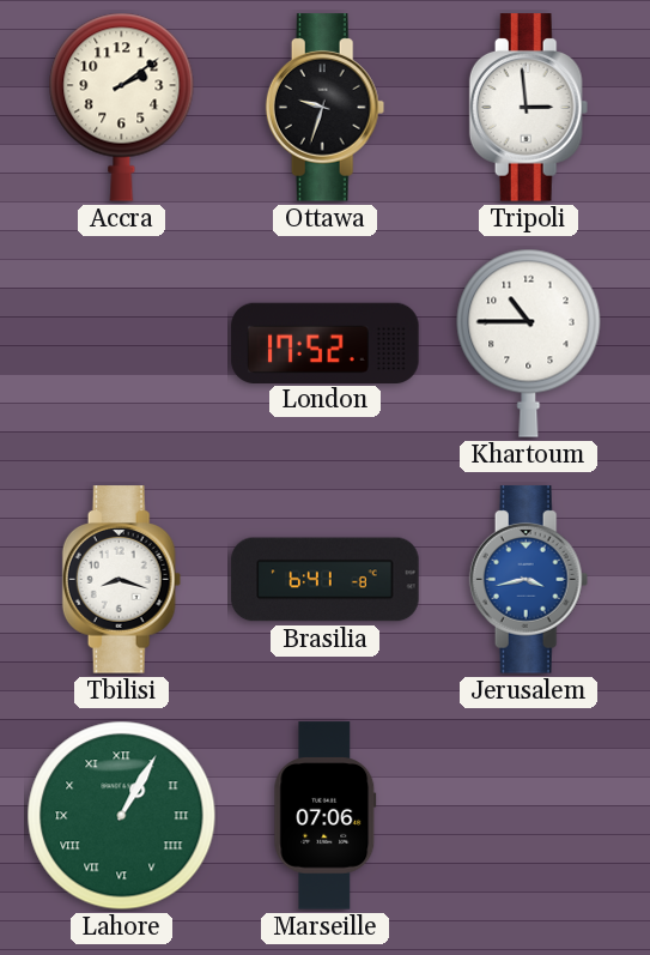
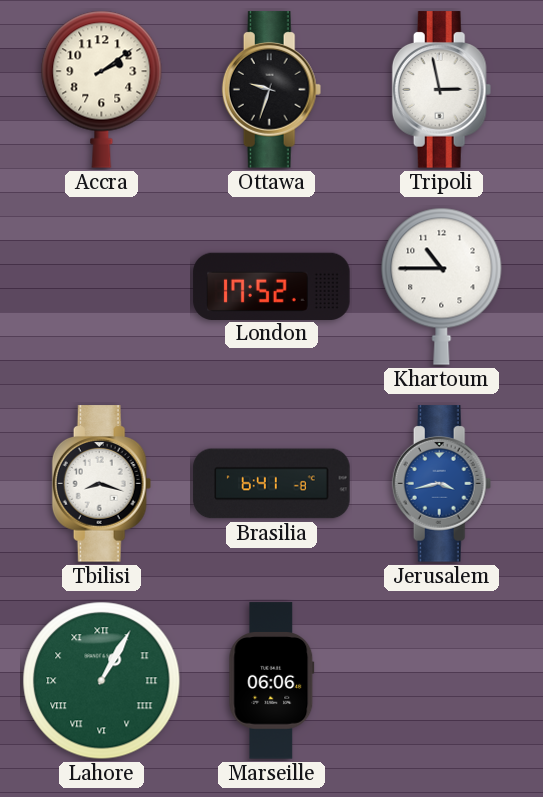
Tripoli: 2:59 -> 2:58 (442, 90)
Marseille: 07:06 -> 06:06 (272, 681)
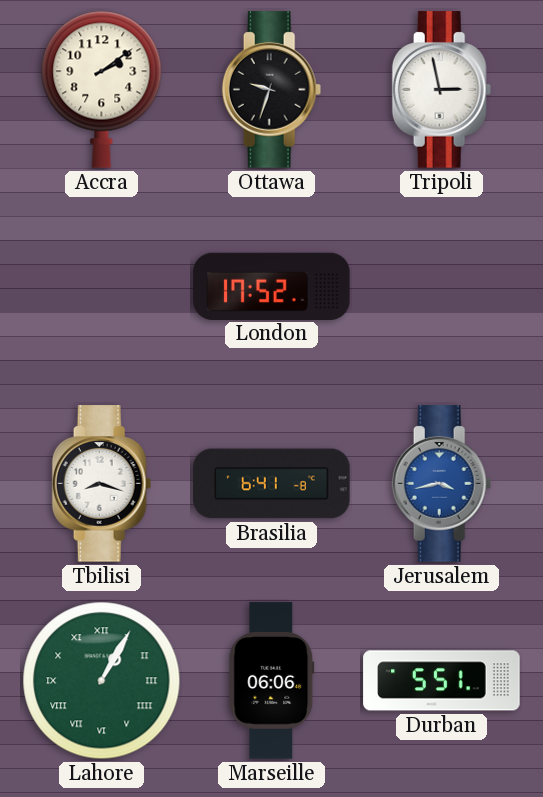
Khartoum: 10:45 -> none (442, 286)
Durban: none -> 5:51 (442, 681)
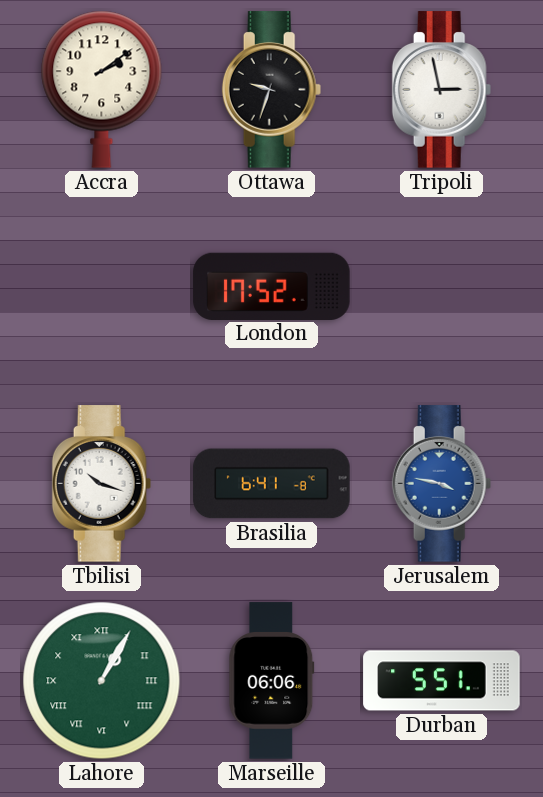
Tbilisi: 8:18 -> 10:18 (102, 484)
Jerusalem: 3:43 -> 3:47 (442, 484)
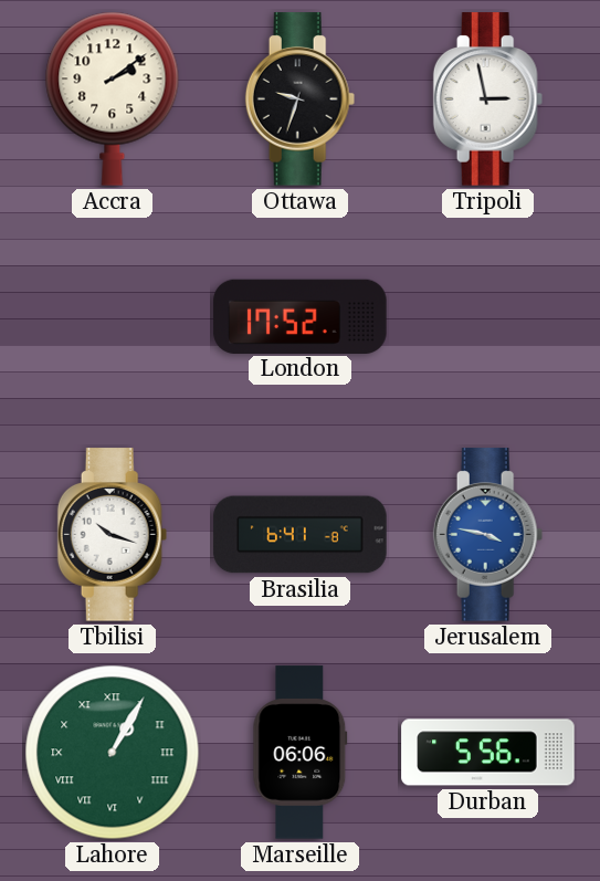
Durban: 5:51 -> 5:56 (488, 753)
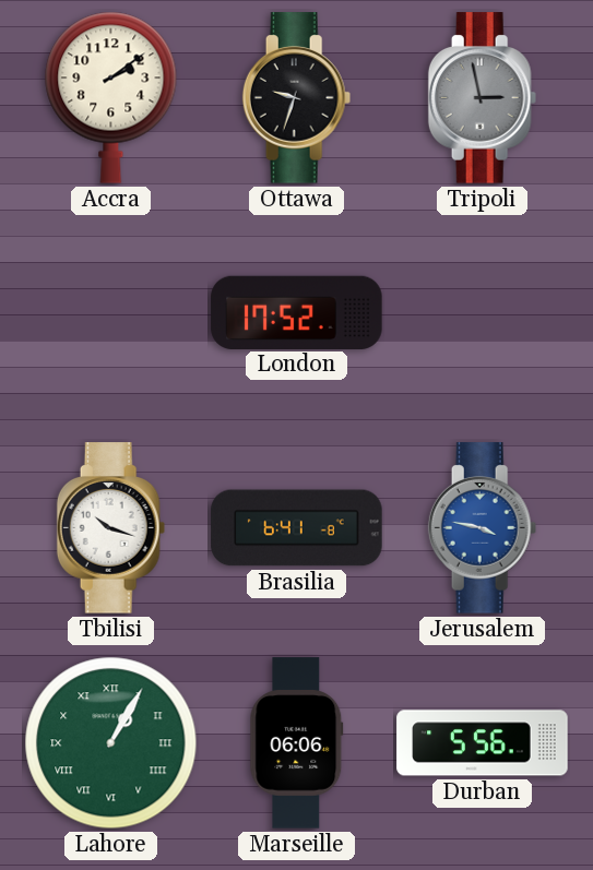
Tripoli dial: white -> grey (483, 98)
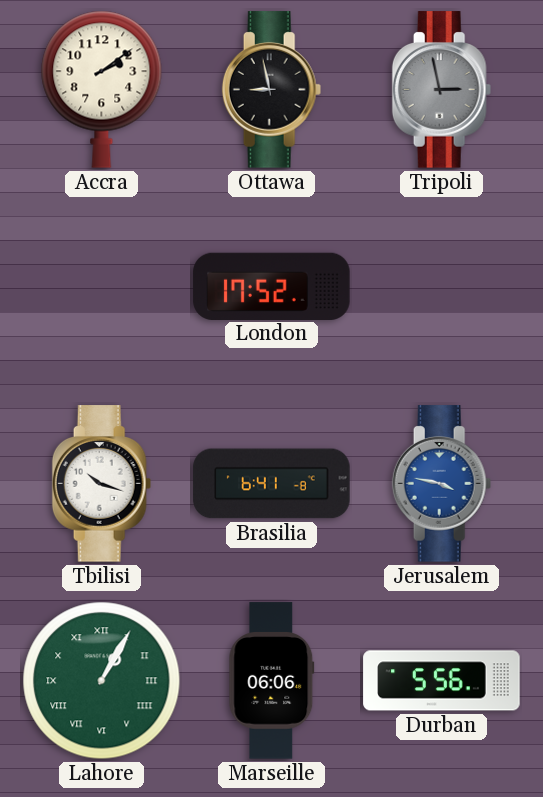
Ottawa: 9:33 -> 8:58 (272, 90)
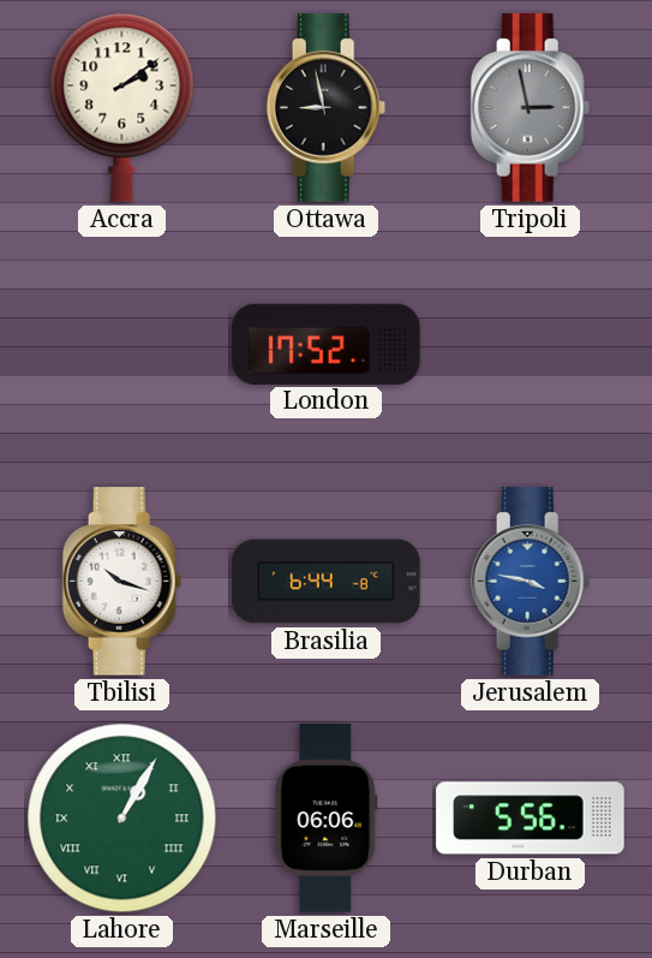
Brasilia: 6:41 -> 6:44 (327, 582)
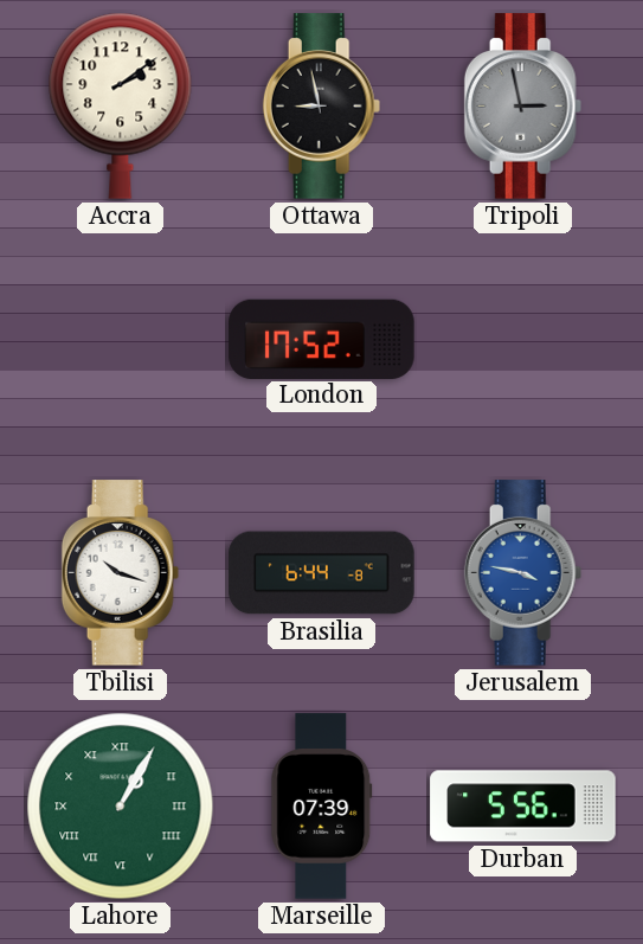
Marseille: 06:06 -> 07:39 (322, 807)
